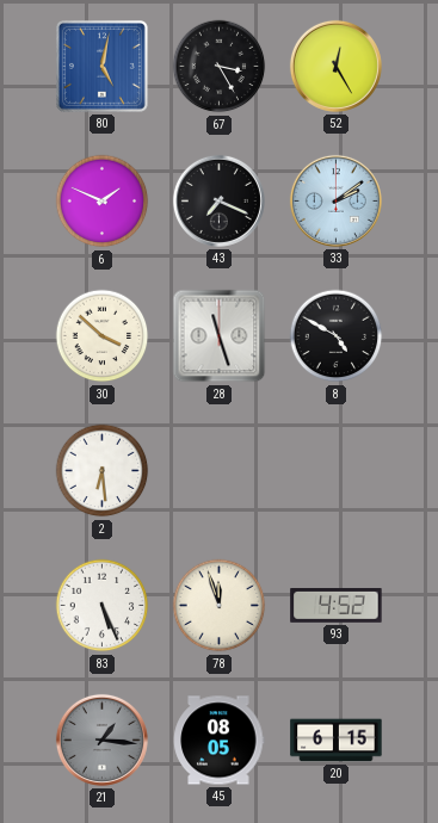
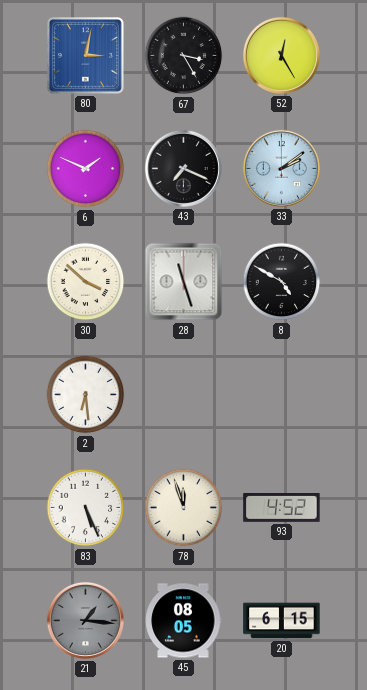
80: 5:02 -> 3:02 (86, 56)
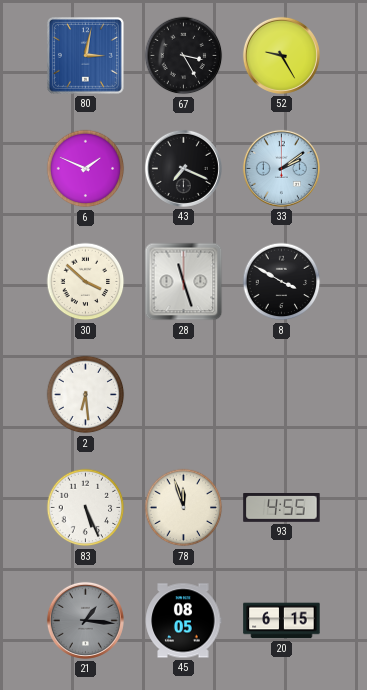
52: 12:25 -> 9:25 (281, 55)
8: 4:50 -> 3:50 (282, 282)
93: 4:52 -> 4:55 (282, 508)
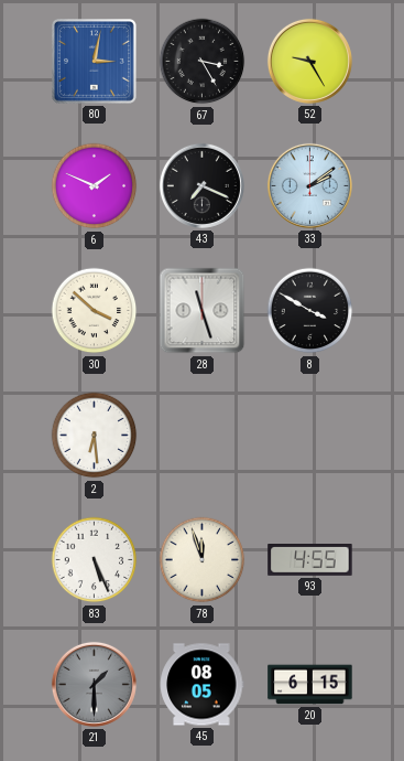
21: 1:16 -> 1:30 (94, 684)
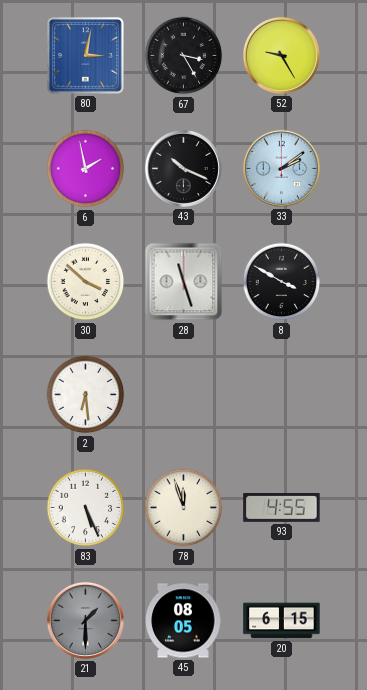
6: 1:49 -> 1:58 (86, 169)
43: 7:19 -> 10:19 (183, 168)
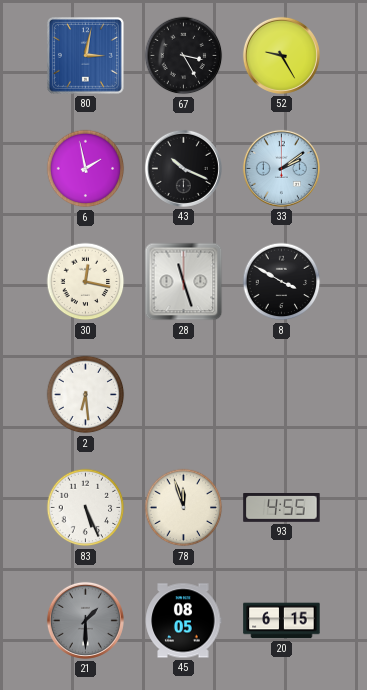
30: 3:52 -> 12:17 (86, 282)
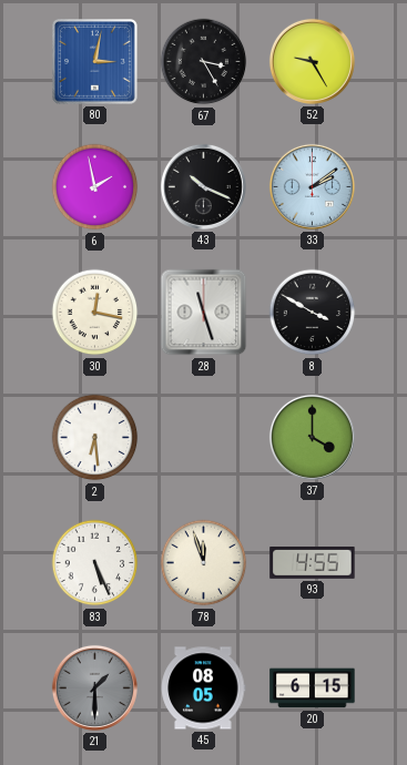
37: none -> 4:00 (312, 437)
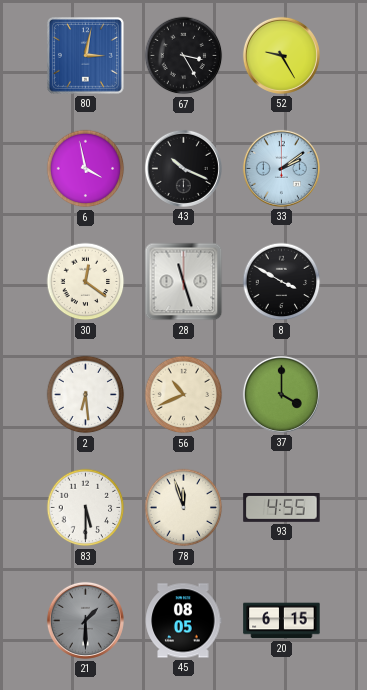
6: 1:58 -> 3:58 (86, 169)
30: 12:17 -> 12:21 (86, 282)
56: none -> 10:41 (184, 395)
83: 5:26 -> 5:30 (86, 508)
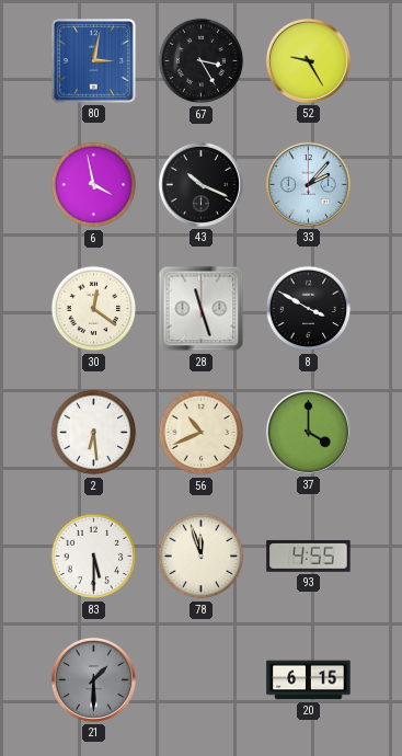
33: 2:09 -> 2:07 (308, 184)
45: 08:05 -> none (184, 621)
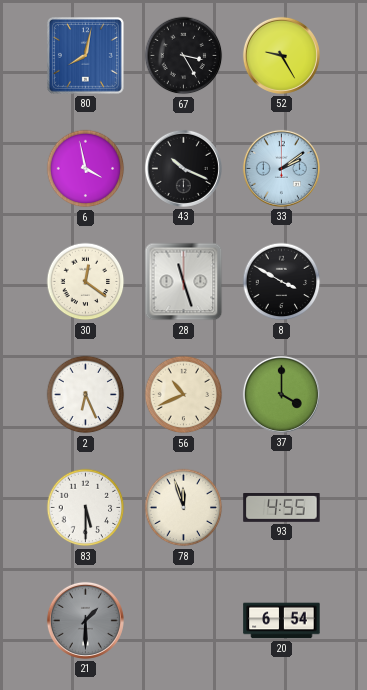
80: 3:02 -> 8:02 (86, 56)
33: 2:07 -> 2:09 (281, 168)
2: 6:29 -> 6:26 (86, 395)
20: 6:15 -> 6:54 (282, 621)
